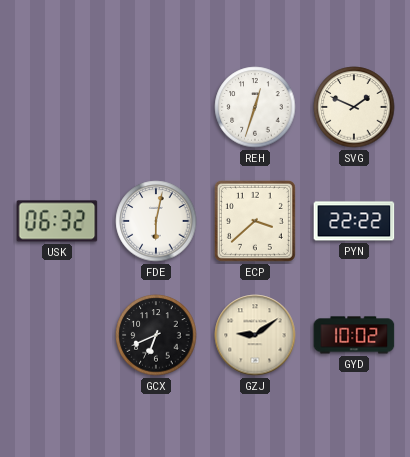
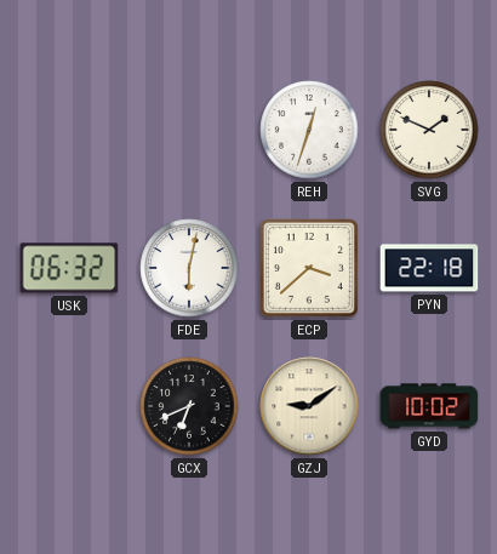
PYN: 22:22 -> 22:18 (429, 268)
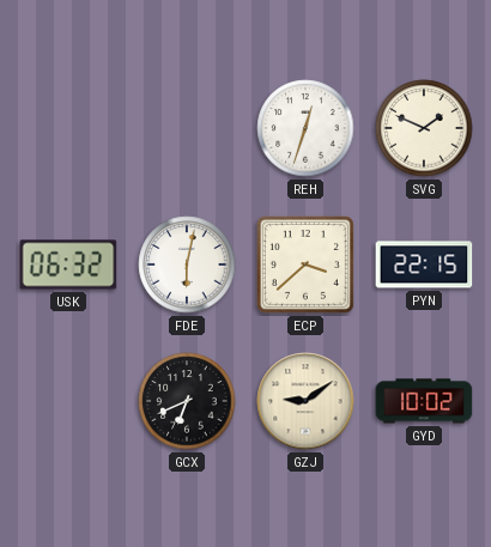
PYN: 22:18 -> 22:15 (424, 265)
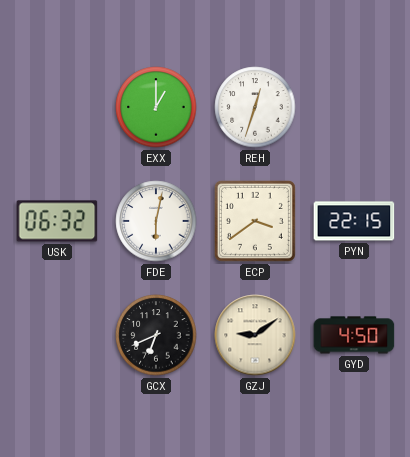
EXX: none -> 1:00 (156, 107)
SVG: 1:49 -> none (424, 128)
ECP: 3:38 -> 3:39 (255, 221)
GYD: 10:02 -> 4:50 (354, 335)
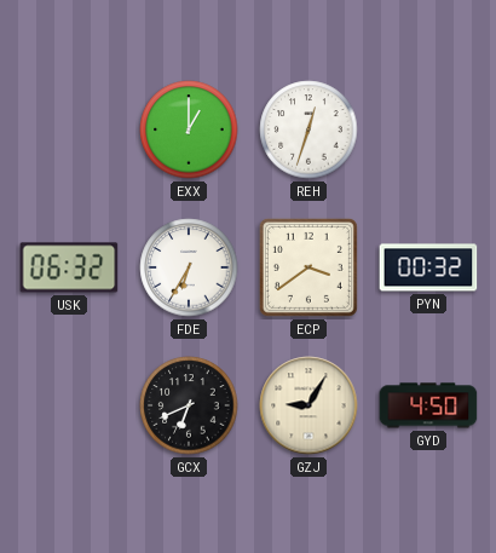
FDE: 6:02 -> 6:35 (189, 267)
PYN: 22:15 -> 00:32 (428, 267)
GZJ: 9:09 -> 9:05 (308, 405)
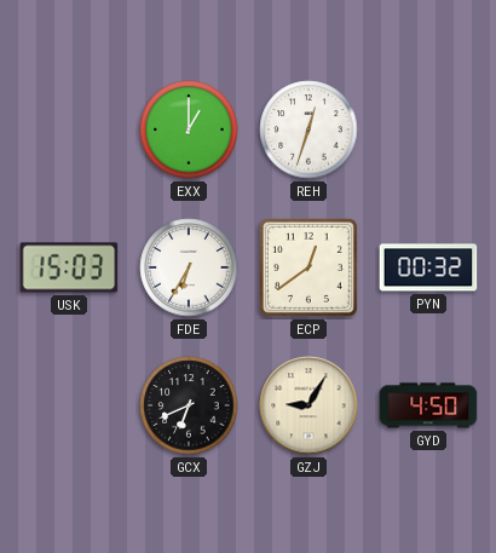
USK: 06:32 -> 15:03 (69, 267)
ECP: 3:39 -> 12:39 (308, 267)
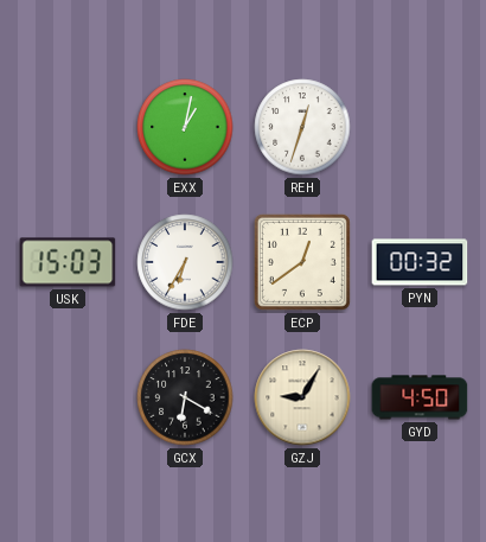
EXX: 1:00 -> 1:02 (185, 127)
GCX: 6:41 -> 6:20 (185, 397)
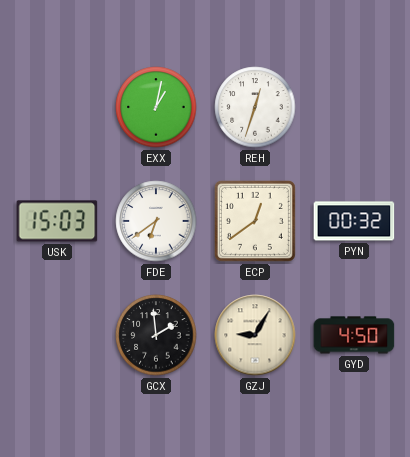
FDE: 6:35 -> 6:39 (156, 221)
GCX: 6:20 -> 1:59 (156, 335)
